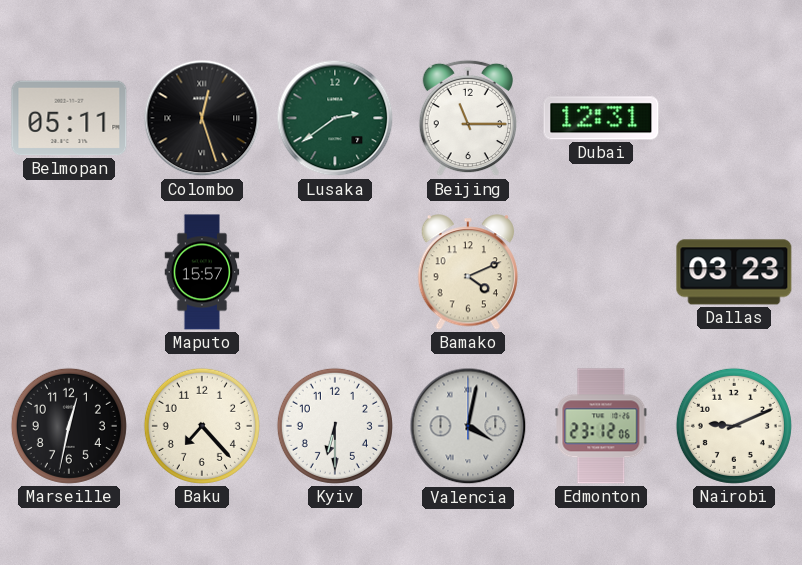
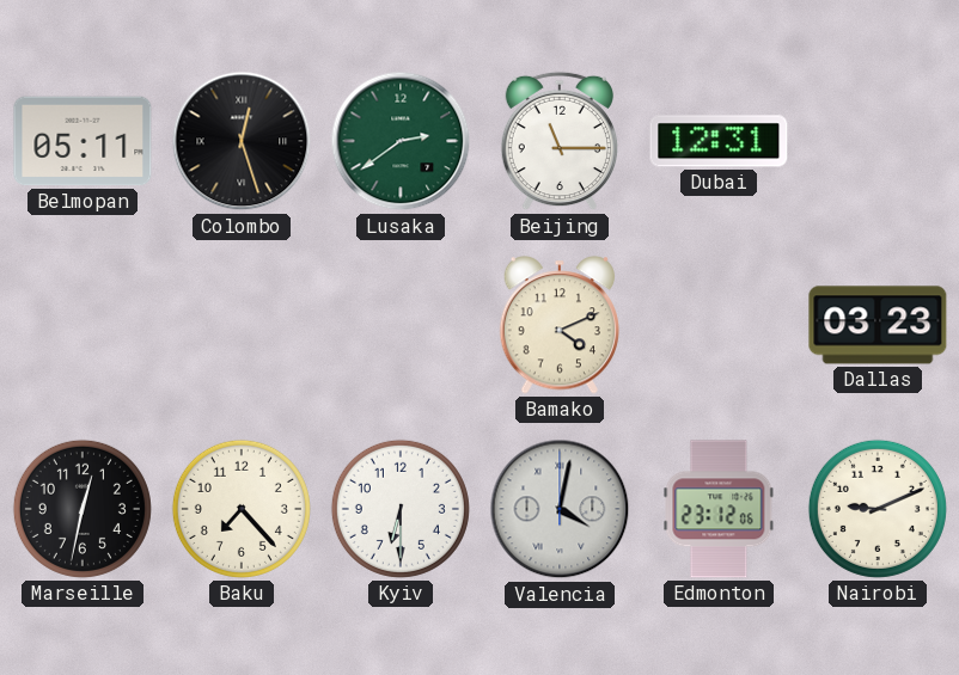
Maputo: 15:57 -> none (202, 272)
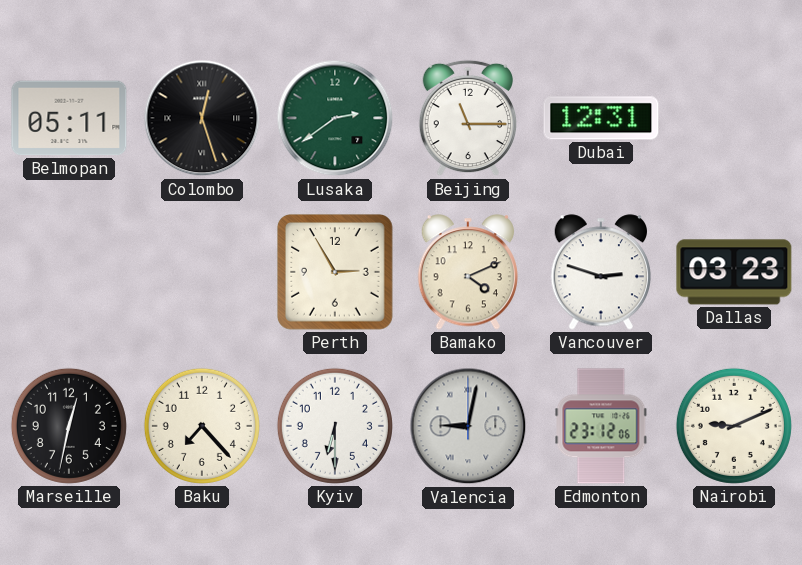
Perth: none -> 2:55 (336, 273)
Vancouver: none -> 2:48 (601, 272)
Valencia: 4:02 -> 9:02 (468, 426)
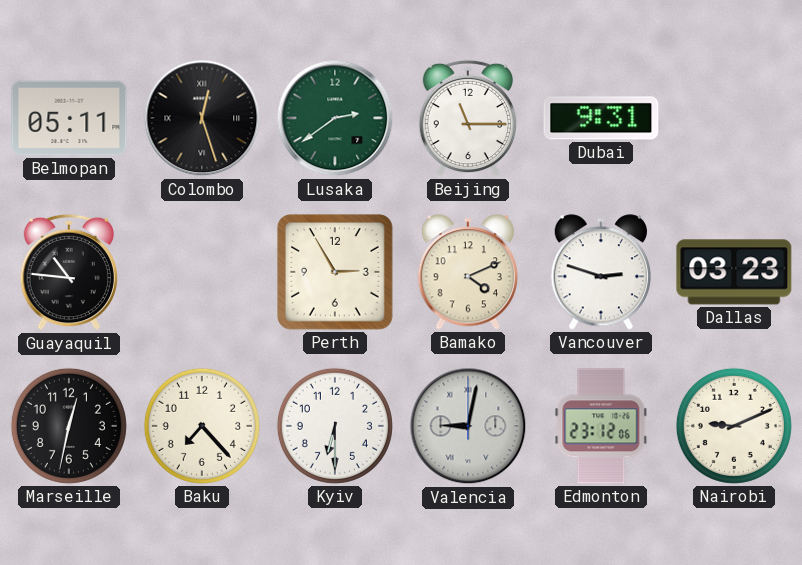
Dubai: 12:31 -> 9:31 (601, 118)
Guayaquil: none -> 10:46 (69, 272)
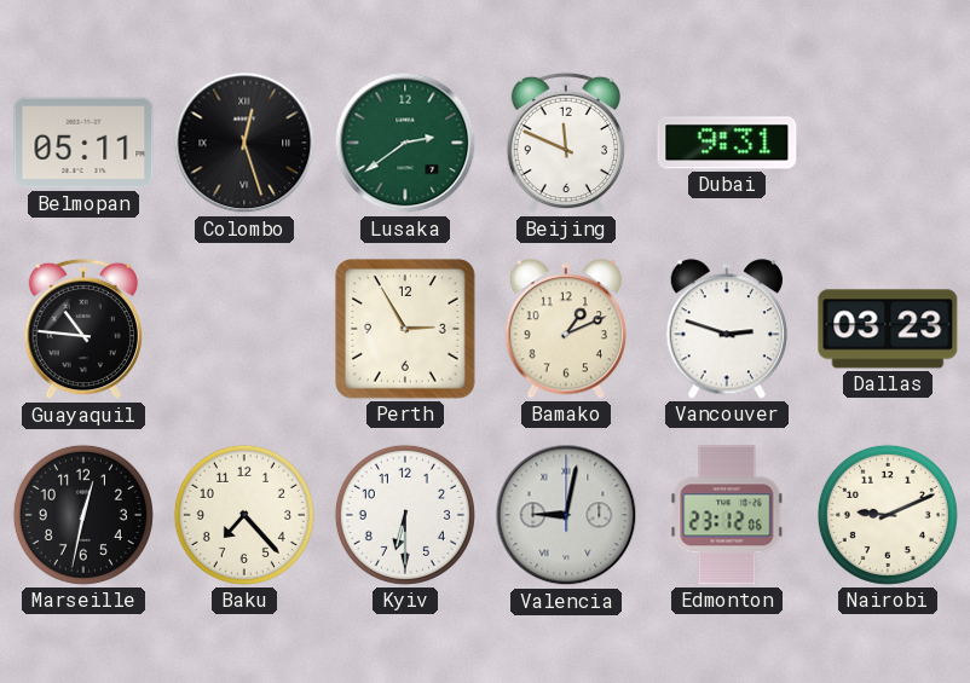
Beijing: 11:15 -> 11:49 (566, 143)
Bamako: 4:11 -> 1:11 (566, 329)
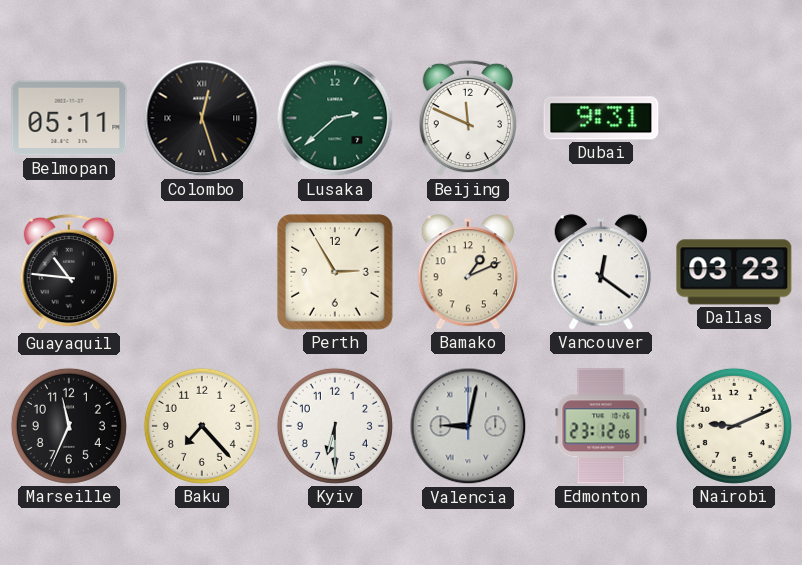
Lusaka: 2:39 -> 2:38 (335, 118)
Vancouver: 2:48 -> 12:21 (601, 272)
Marseille: 12:32 -> 11:34 (69, 426)
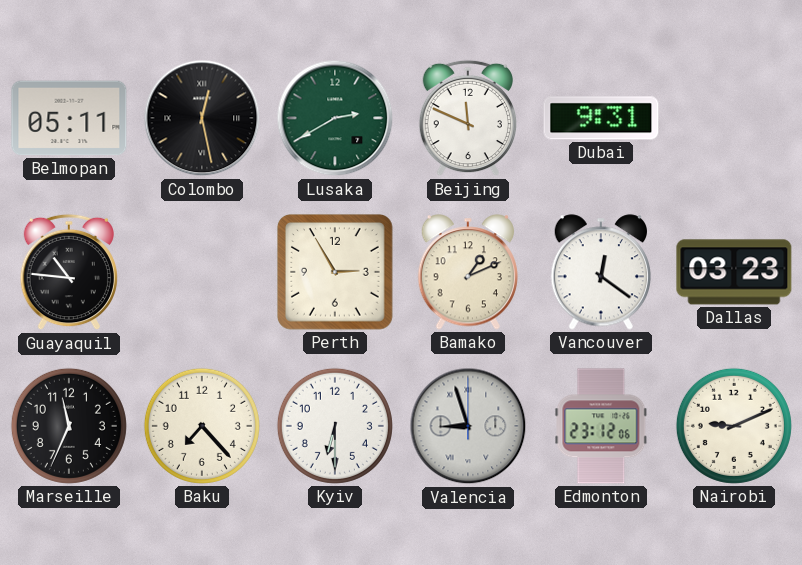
Colombo: 12:27 -> 12:28 (202, 118)
Lusaka: 2:38 -> 2:40 (335, 118)
Valencia: 9:02 -> 8:57 (468, 426)
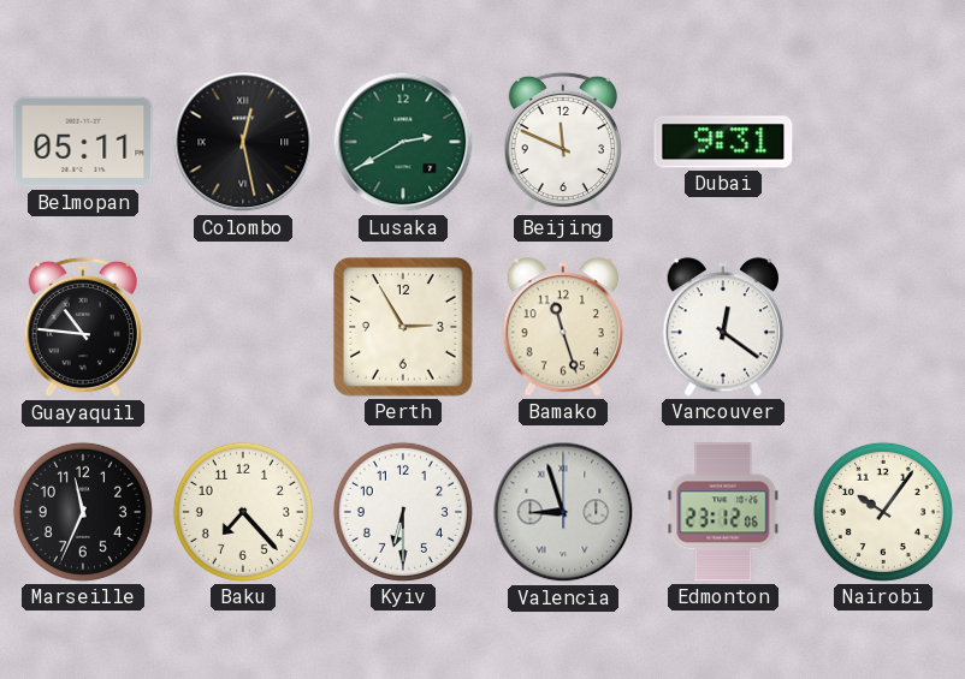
Bamako: 1:11 -> 11:27 (563, 327)
Dallas: 03:23 -> none (734, 272)
Nairobi: 9:11 -> 10:06 (883, 512)
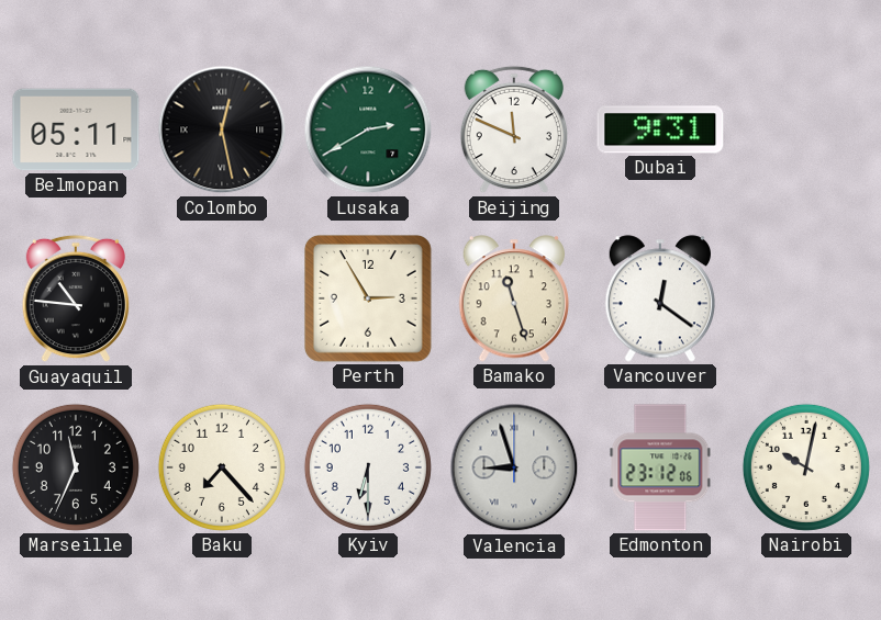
Nairobi: 10:06 -> 10:02 (806, 467)
